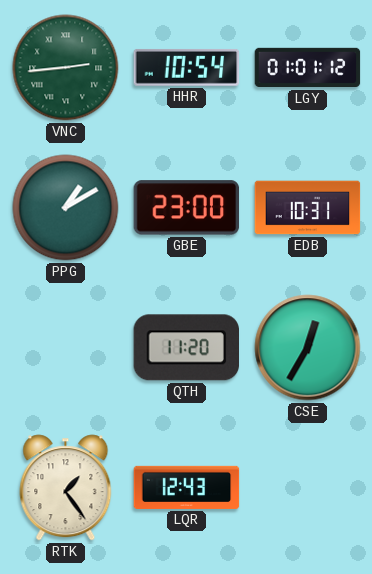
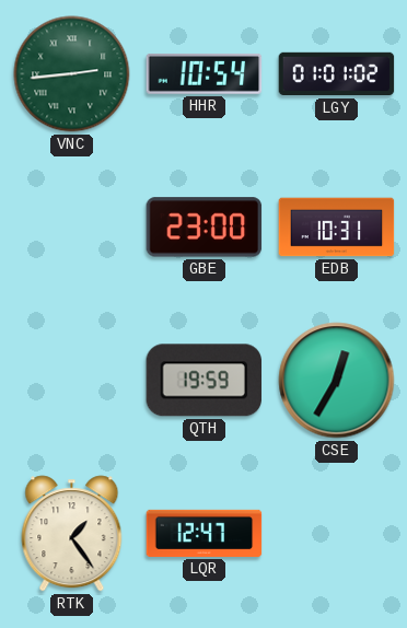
LGY: 01:01:12 -> 01:01:02 (337, 74)
PPG: 1:10 -> none (66, 208)
QTH: 11:20 -> 19:59 (203, 381)
LQR: 12:43 -> 12:47 (205, 533)
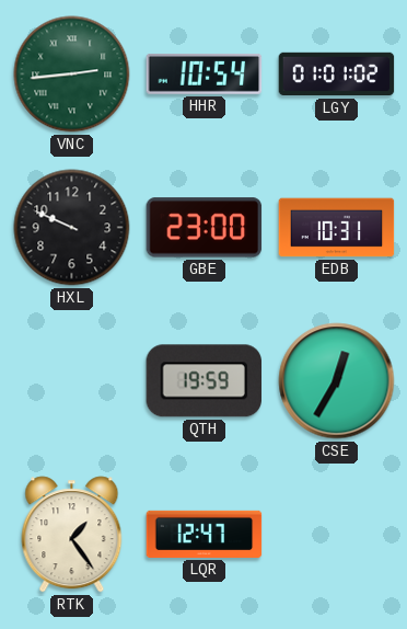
HXL: none -> 9:49 (72, 228)
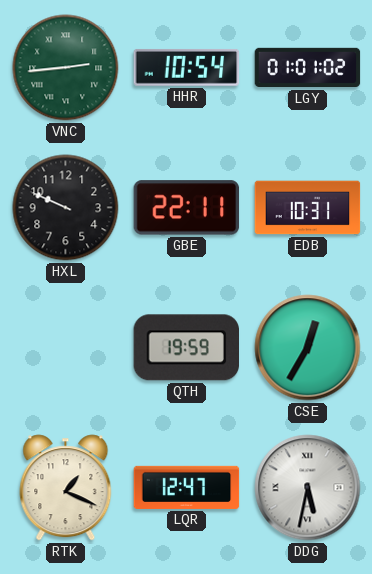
GBE: 23:00 -> 22:11 (187, 208)
RTK: 1:24 -> 1:19 (66, 488)
DDG: none -> 5:32 (308, 488)
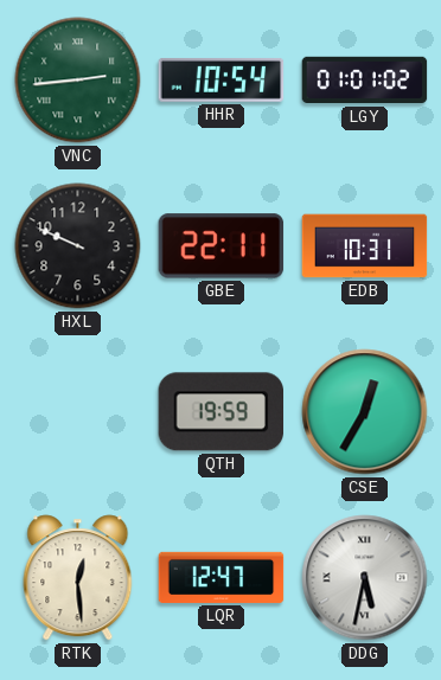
RTK: 1:19 -> 12:29 (78, 578)
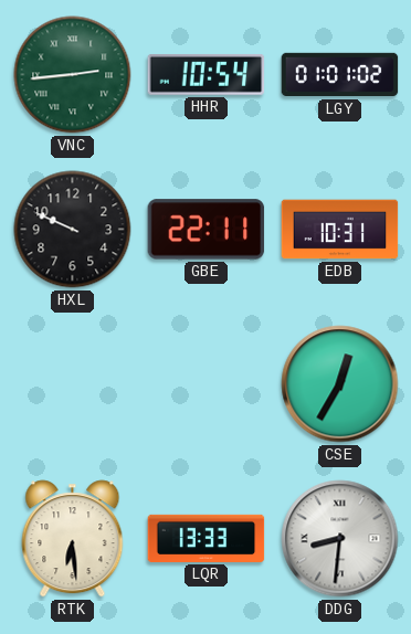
QTH: 19:59 -> none (220, 412)
RTK: 12:29 -> 6:29 (73, 539)
LQR: 12:47 -> 13:33 (207, 538)
DDG: 5:32 -> 8:31 (340, 539)
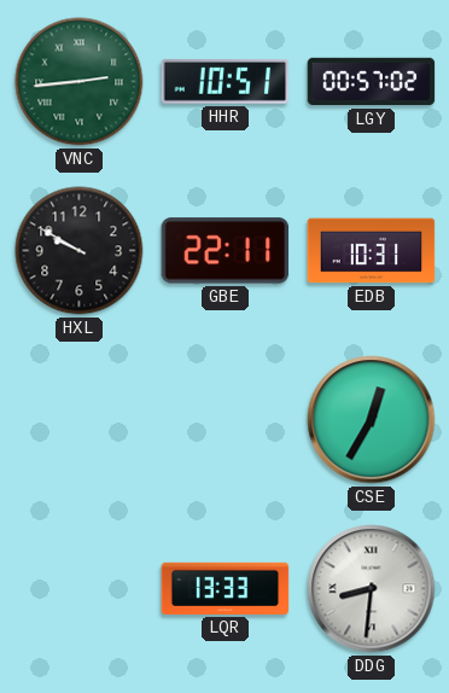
HHR: 10:54 -> 10:51 (226, 81)
LGY: 01:01 -> 00:57 (372, 82)
HXL: 9:49 -> 9:50 (80, 251)
RTK: 6:29 -> none (73, 539)
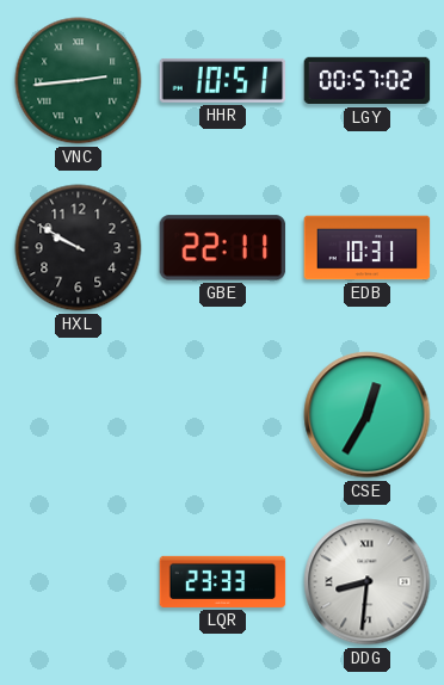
LQR: 13:33 -> 23:33 (223, 581)
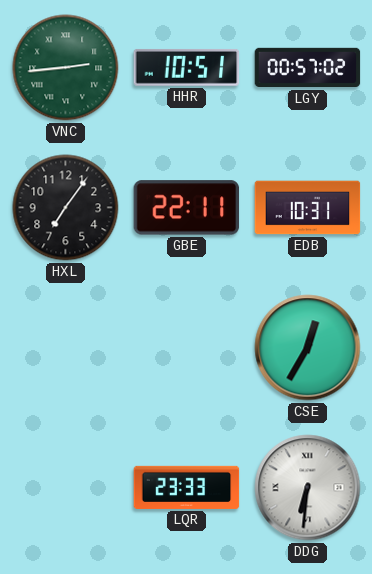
HXL: 9:50 -> 7:06 (66, 208)
DDG: 8:31 -> 6:31 (308, 488)
